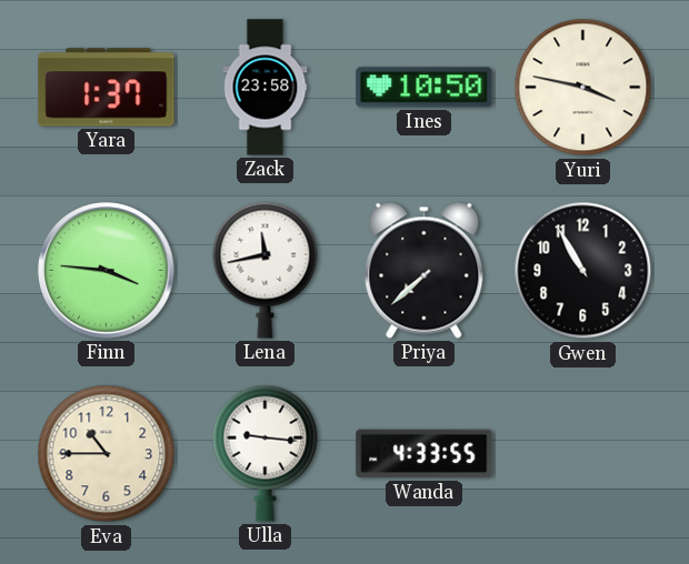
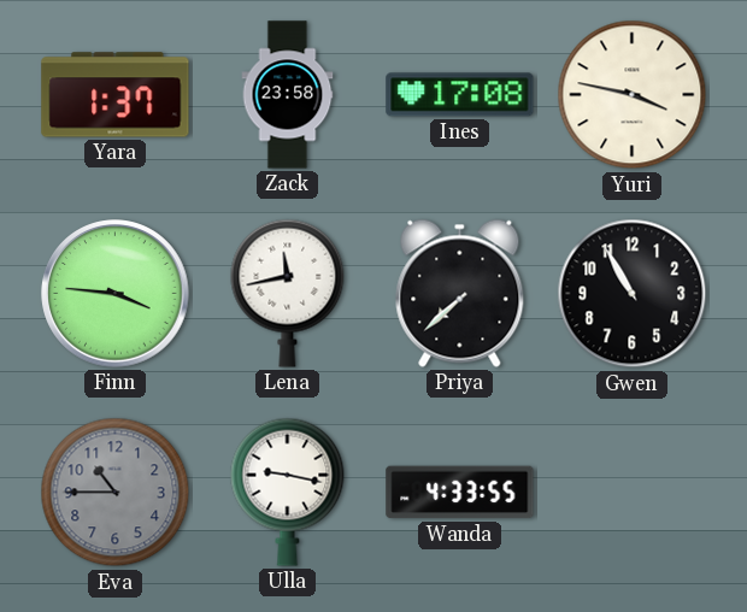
Ines: 10:50 -> 17:08 (460, 95)
Eva dial: cream -> grey (116, 493)
Ulla: 9:16 -> 9:17 (288, 492)
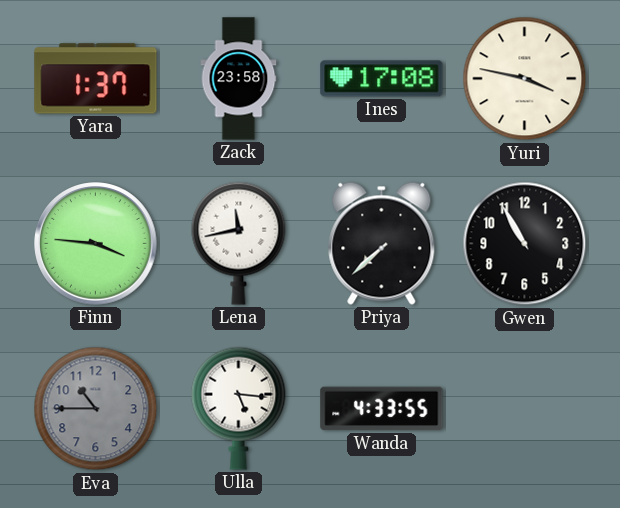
Ulla: 9:17 -> 5:16 (239, 408)
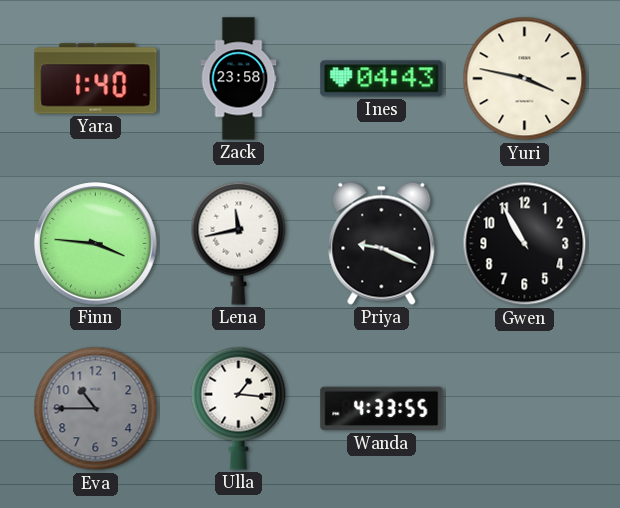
Yara: 1:37 -> 1:40 (96, 79)
Ines: 17:08 -> 04:43 (382, 79)
Priya: 7:38 -> 9:19 (382, 243)
Ulla: 5:16 -> 1:16 (239, 408)
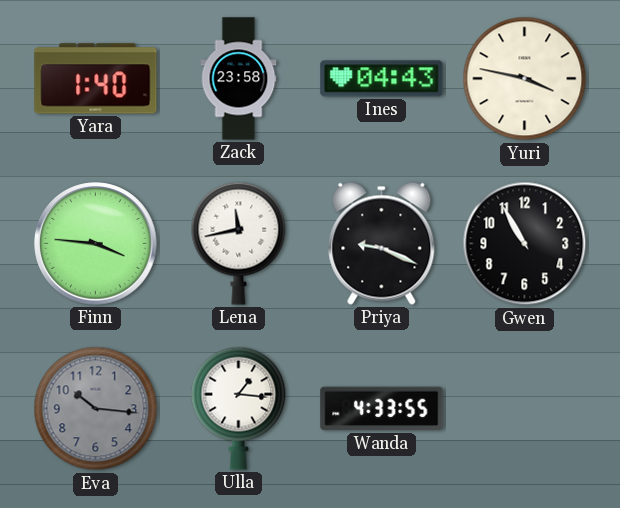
Eva: 10:45 -> 10:16 (96, 409)
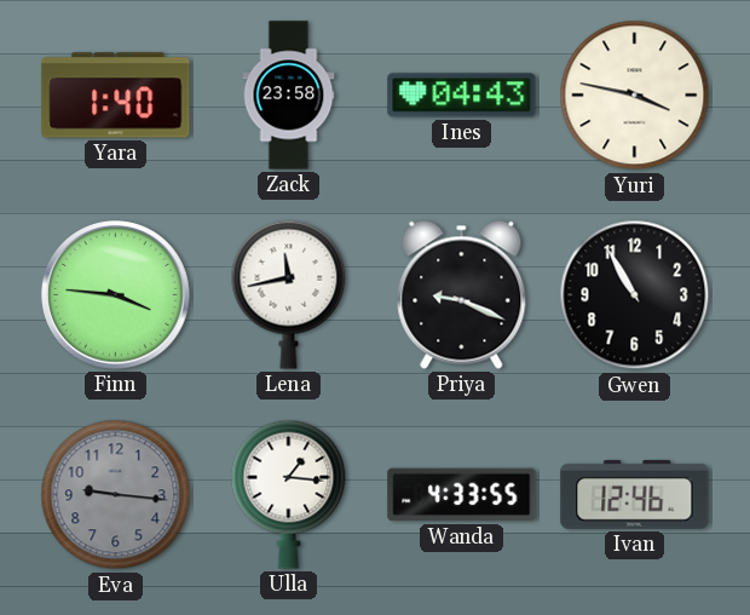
Eva: 10:16 -> 9:16 (116, 495)
Ivan: none -> 12:46 (635, 495)
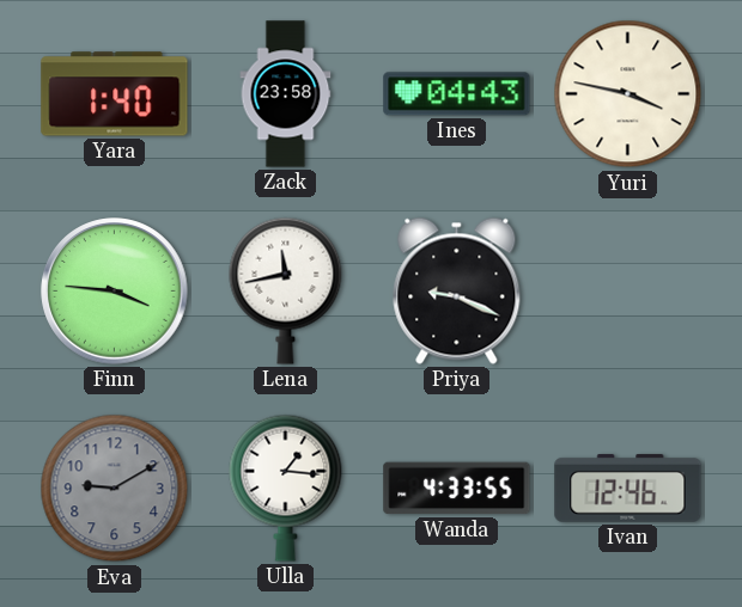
Gwen: 10:55 -> none (635, 295)
Eva: 9:16 -> 9:10 (115, 489)
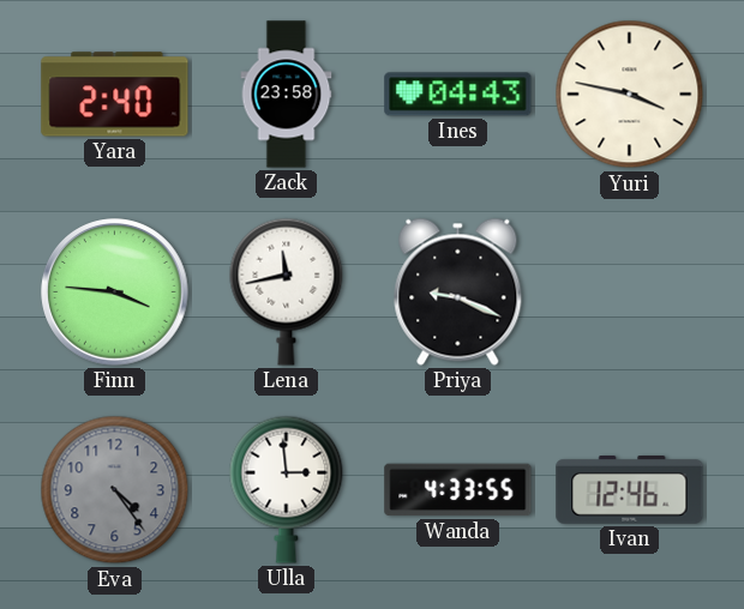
Yara: 1:40 -> 2:40 (115, 95)
Eva: 9:10 -> 4:24 (115, 490)
Ulla: 1:16 -> 2:59 (287, 489)
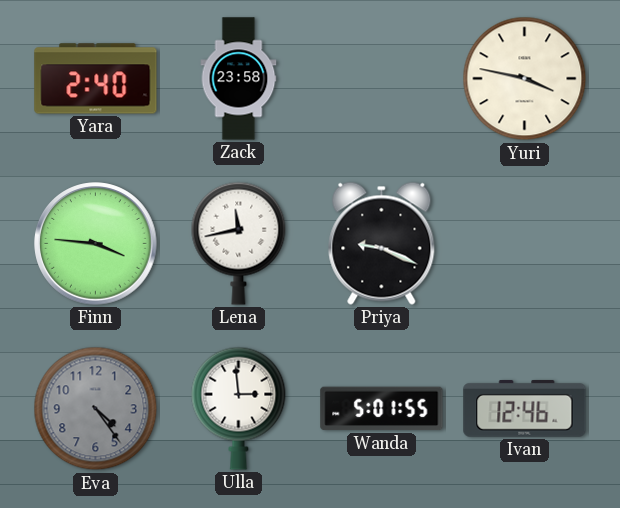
Ines: 04:43 -> none (458, 95)
Wanda: 4:33 -> 5:01 (382, 409)
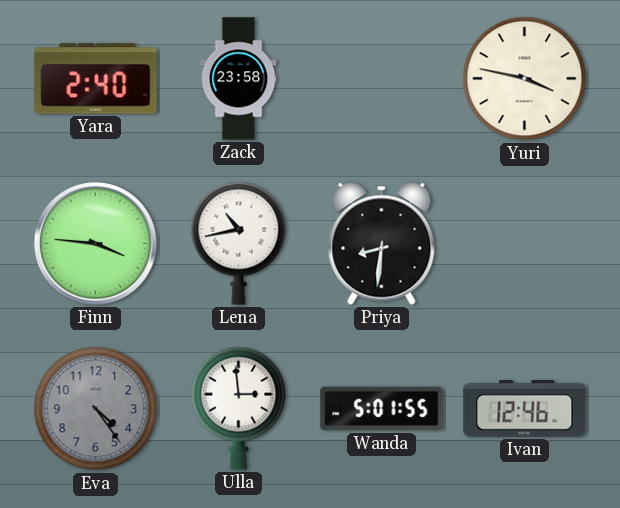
Lena: 11:43 -> 10:43 (239, 243)
Priya: 9:19 -> 8:31 (382, 243)
